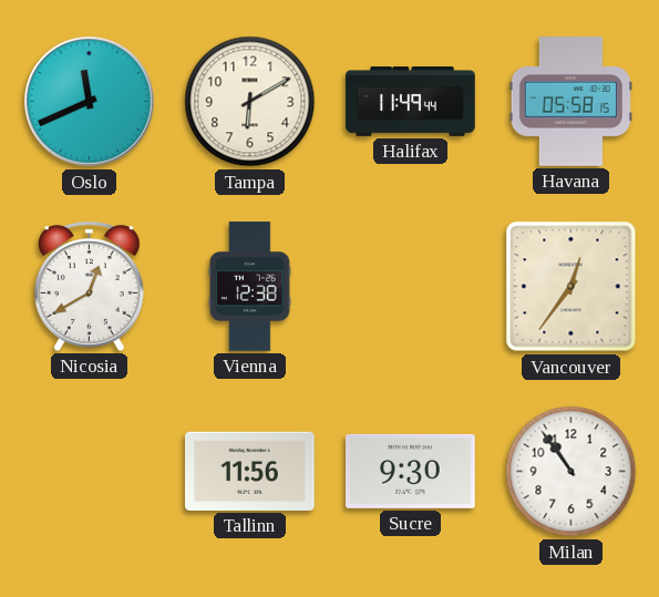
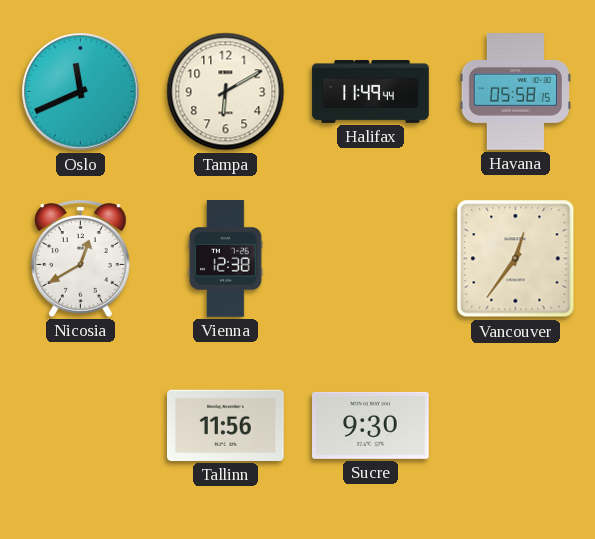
Milan: 10:54 -> none (572, 472)
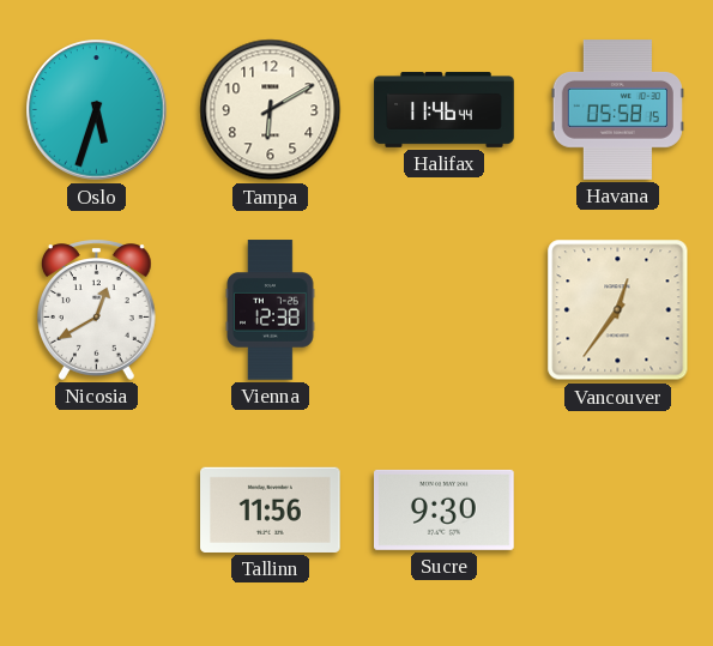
Oslo: 11:41 -> 5:33 (97, 110)
Halifax: 11:49 -> 11:46 (445, 110)
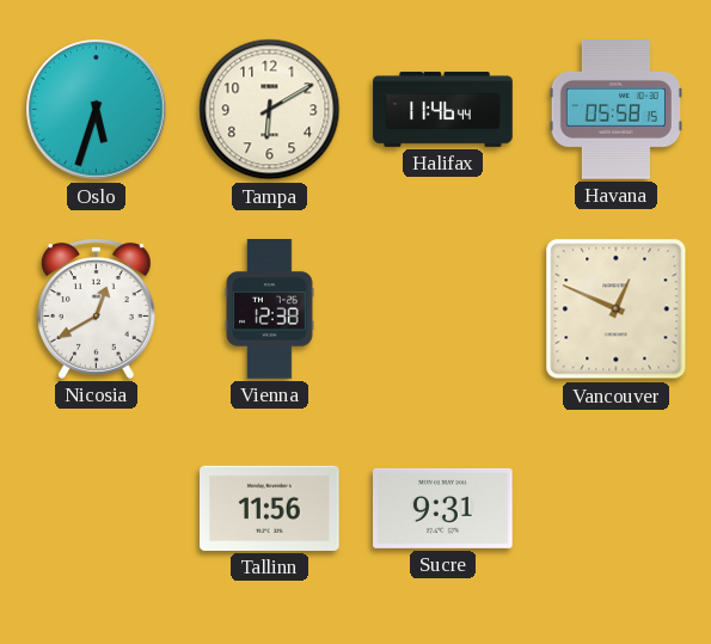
Vancouver: 12:36 -> 12:49 (617, 309)
Sucre: 9:30 -> 9:31 (443, 508)
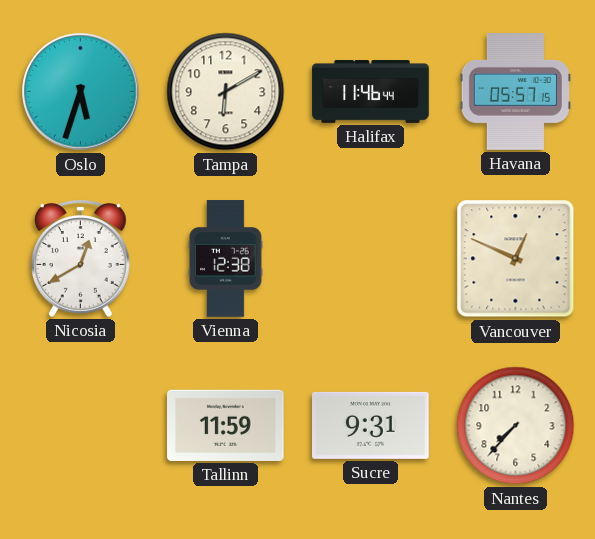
Havana: 05:58 -> 05:57 (515, 92)
Tallinn: 11:56 -> 11:59 (226, 425)
Nantes: none -> 7:37 (516, 426)
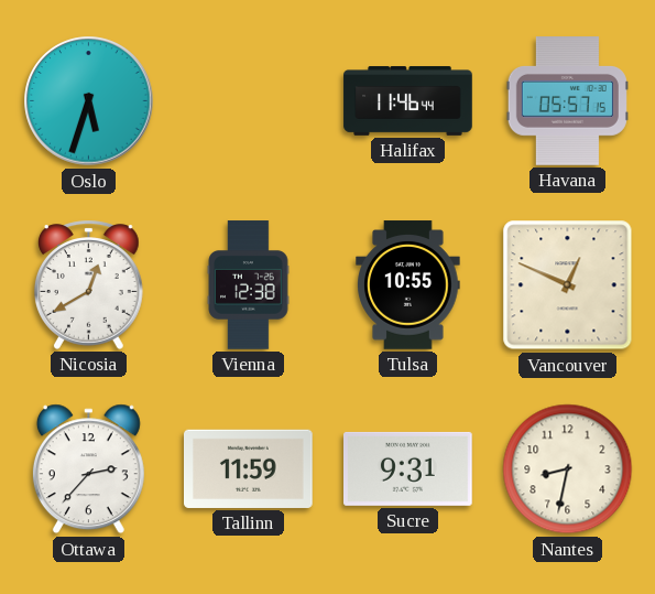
Tampa: 6:10 -> none (226, 92)
Tulsa: none -> 10:55 (408, 285)
Ottawa: none -> 2:37 (88, 469)
Nantes: 7:37 -> 8:32 (568, 469)
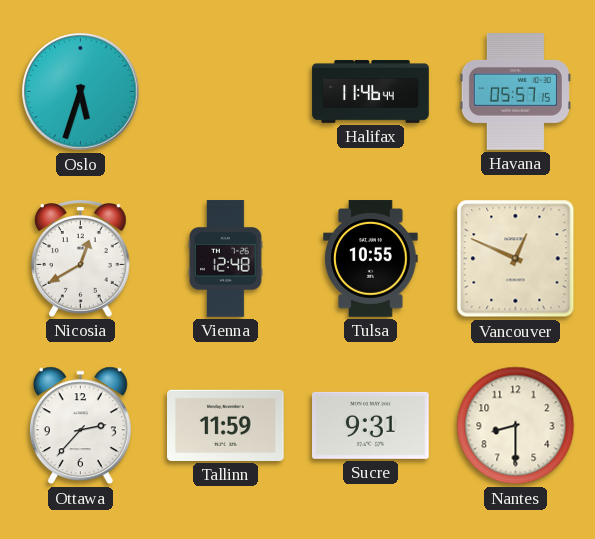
Vienna: 12:38 -> 12:48 (226, 259)
Nantes: 8:32 -> 8:30 (516, 426)
